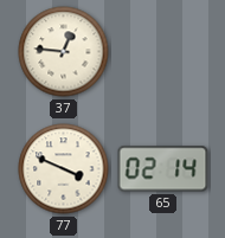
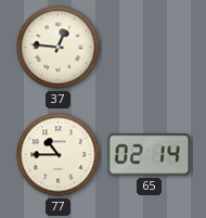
77: 3:49 -> 10:45 (59, 155)
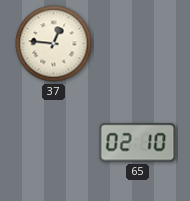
77: 10:45 -> none (59, 155)
65: 02:14 -> 02:10 (138, 143)
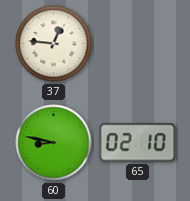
60: none -> 8:47 (54, 143)
